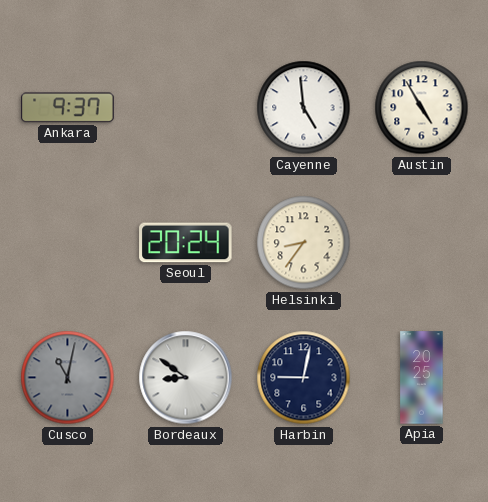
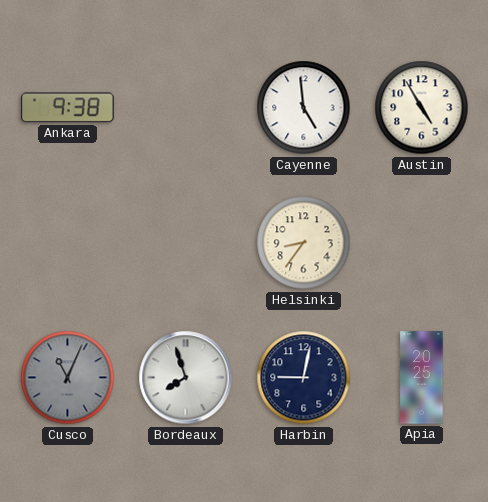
Ankara: 9:37 -> 9:38 (68, 108)
Seoul: 20:24 -> none (186, 243)
Cusco: 11:02 -> 11:04 (68, 378)
Bordeaux: 8:51 -> 7:57 (186, 378)
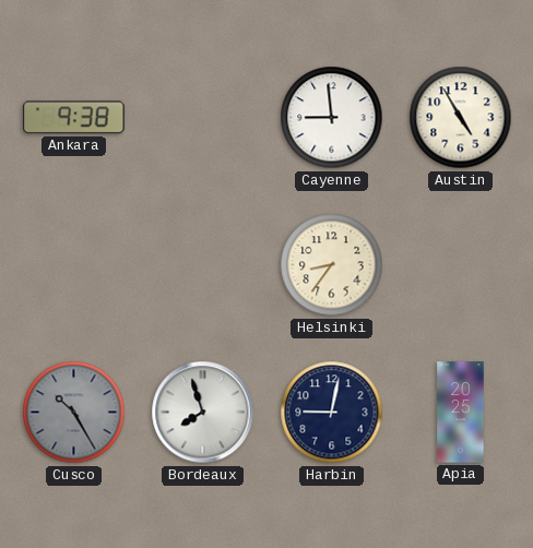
Cayenne: 4:59 -> 8:59 (332, 118)
Cusco: 11:04 -> 10:25 (74, 413)
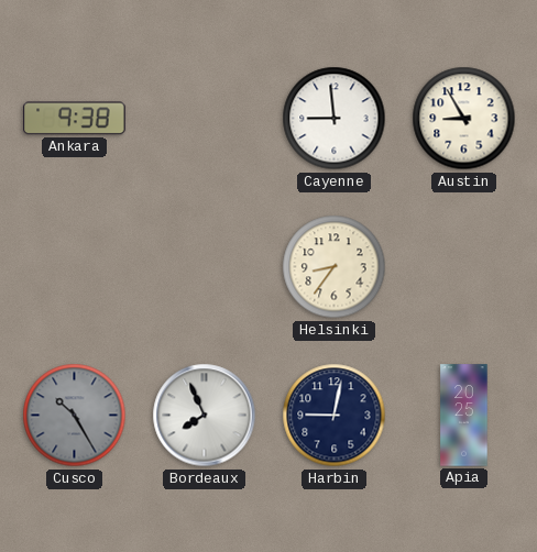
Austin: 4:55 -> 8:55 (464, 119)
Bordeaux: 7:57 -> 7:56 (205, 416)
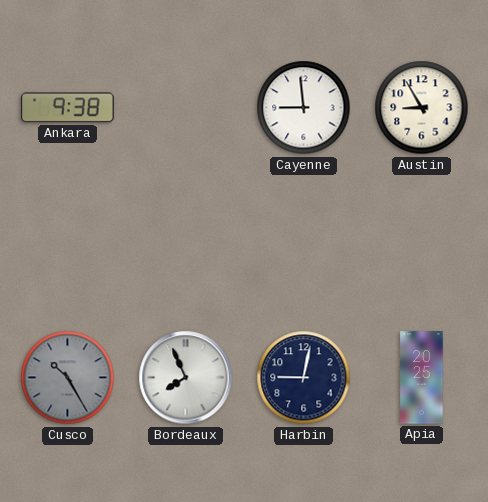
Helsinki: 8:36 -> none (335, 267)
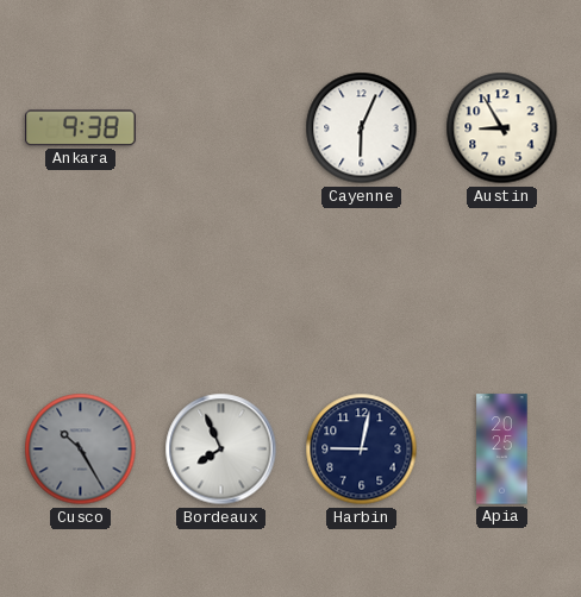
Cayenne: 8:59 -> 6:04 (362, 128)
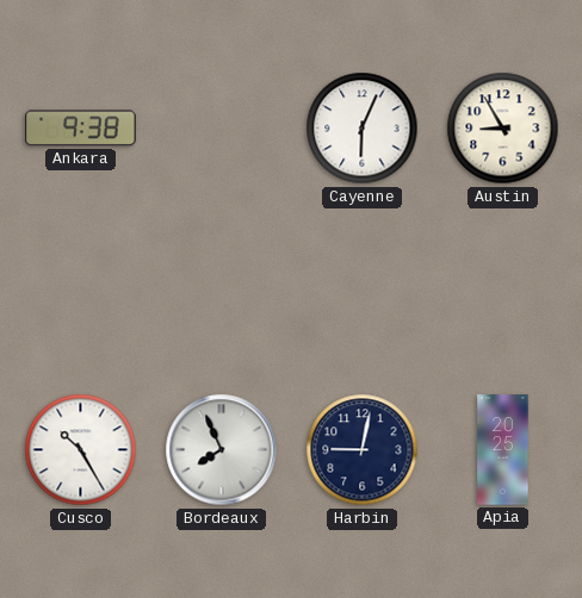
Cusco dial: grey -> white (81, 450)
